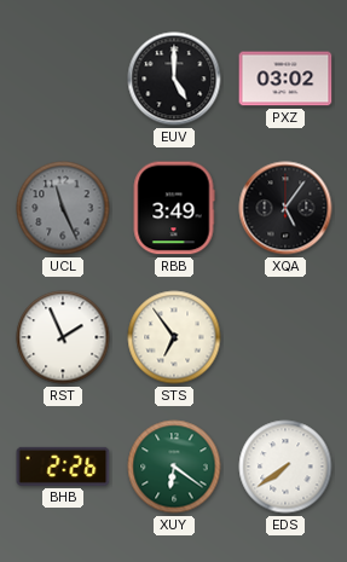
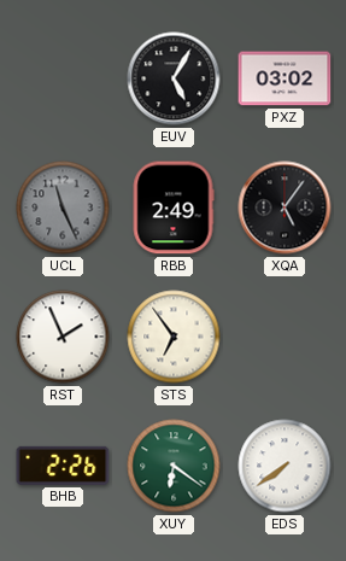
EUV: 5:00 -> 5:05 (174, 78)
RBB: 3:49 -> 2:49 (174, 208)
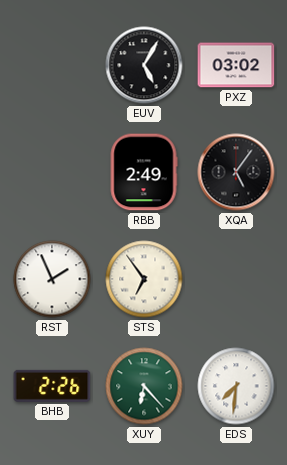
UCL: 11:26 -> none (63, 208)
XUY: 6:21 -> 6:23 (144, 386)
EDS: 7:39 -> 7:31 (236, 386)
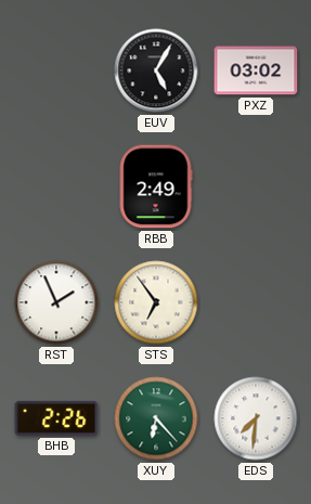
XQA: 5:06 -> none (236, 172)
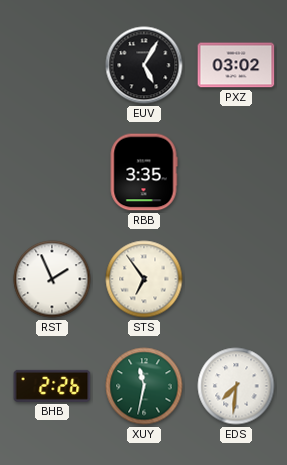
RBB: 2:49 -> 3:35 (144, 172)
XUY: 6:23 -> 11:32 (144, 386)
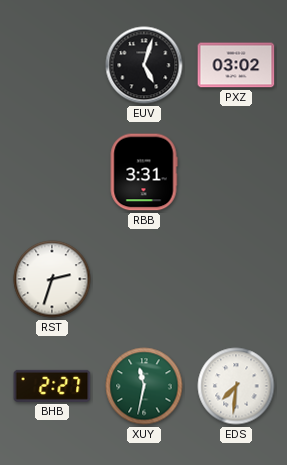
EUV: 5:05 -> 5:03 (144, 65)
RBB: 3:35 -> 3:31 (144, 172)
RST: 1:56 -> 2:33 (52, 279)
STS: 6:54 -> none (144, 279)
BHB: 2:26 -> 2:27 (52, 386)
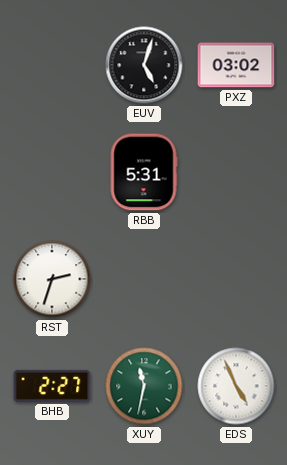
RBB: 3:31 -> 5:31 (144, 172)
EDS: 7:31 -> 4:56 (236, 386)
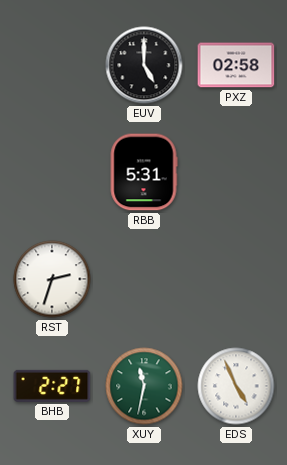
EUV: 5:03 -> 5:00 (144, 65)
PXZ: 03:02 -> 02:58 (236, 65)
